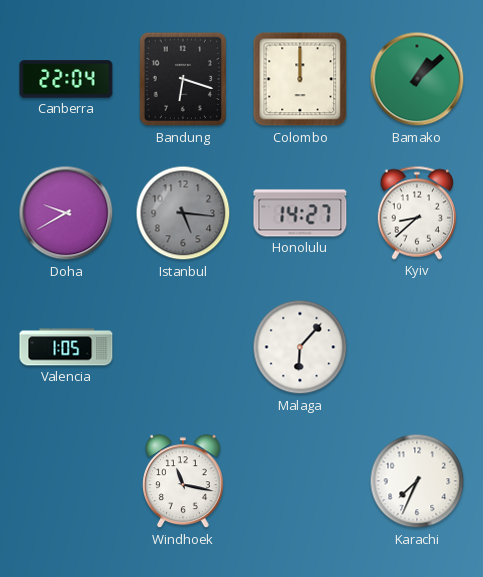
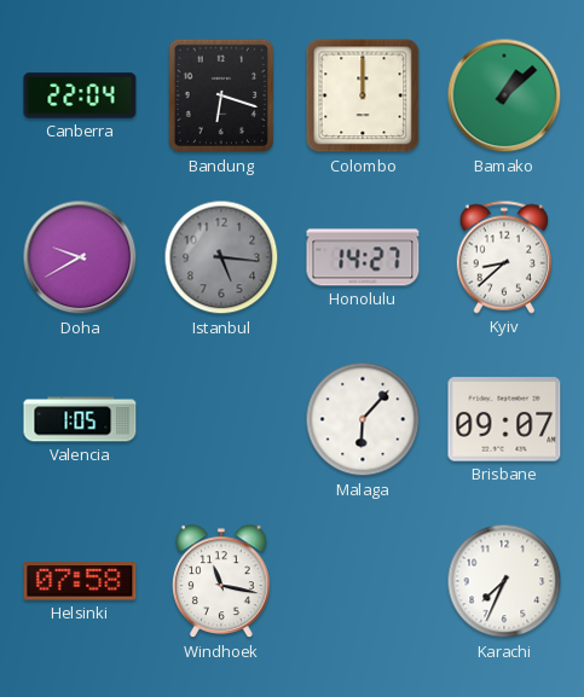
Brisbane: none -> 09:07 (504, 419)
Helsinki: none -> 07:58 (80, 581)
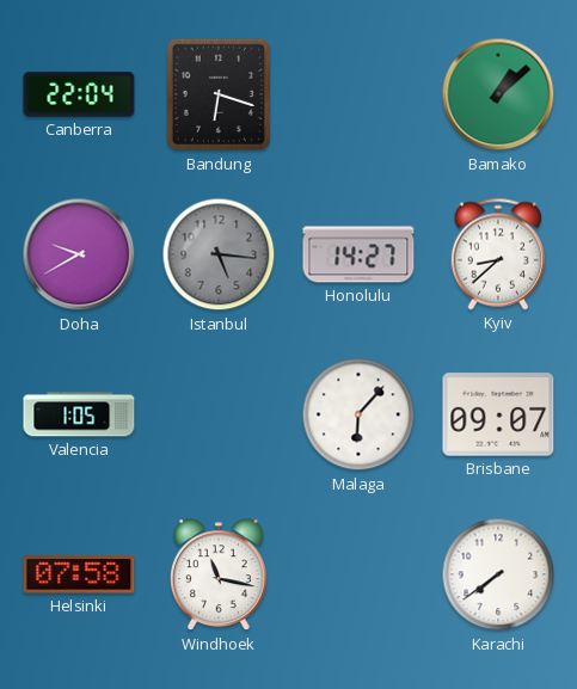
Colombo: 12:00 -> none (363, 95)
Karachi: 7:34 -> 7:39 (498, 574)
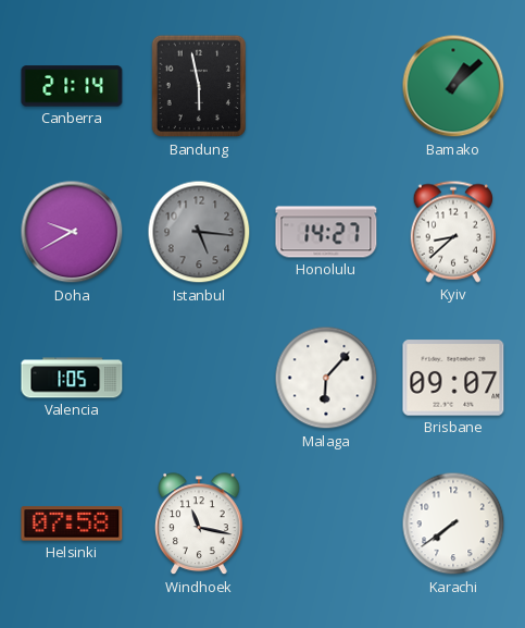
Canberra: 22:04 -> 21:14 (72, 86)
Bandung: 6:18 -> 5:58 (199, 86)
